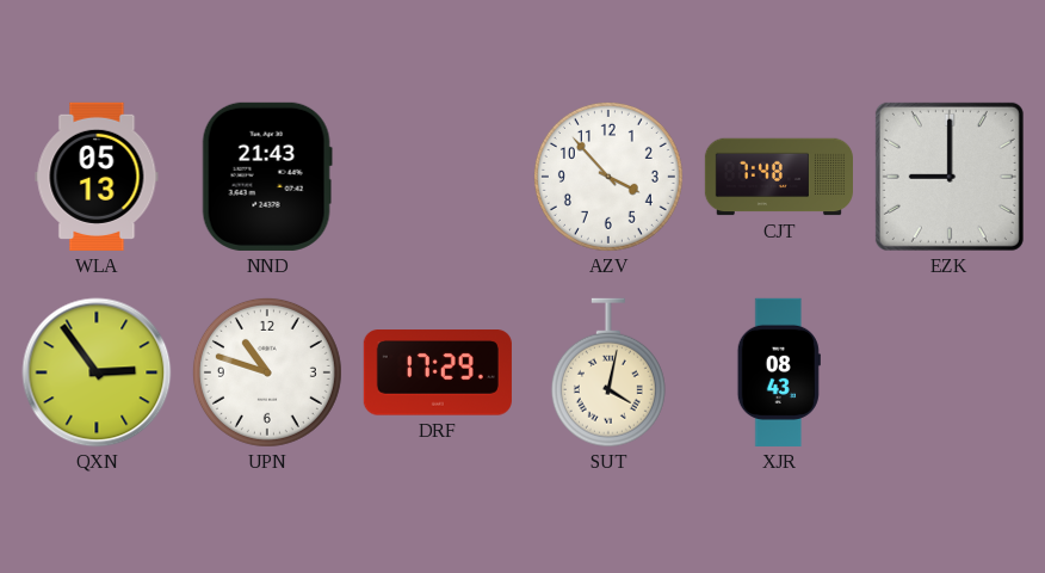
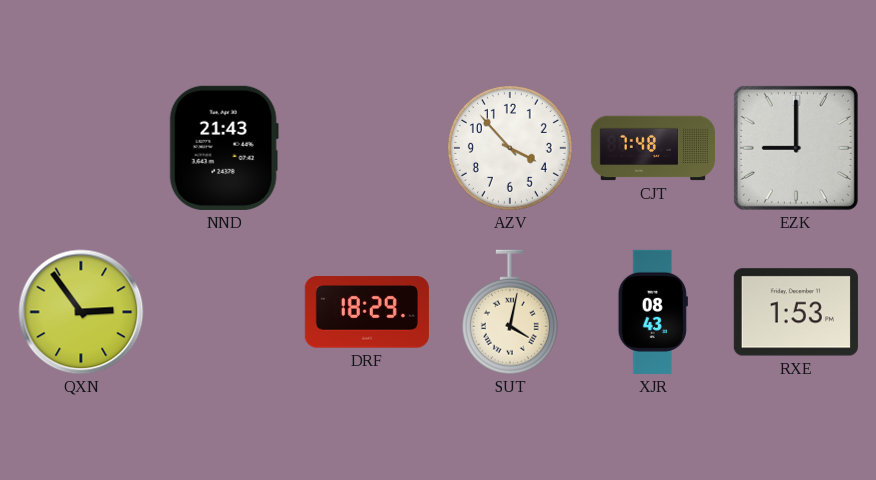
WLA: 05:13 -> none (97, 177)
UPN: 10:48 -> none (267, 372)
DRF: 17:29 -> 18:29 (367, 312)
RXE: none -> 1:53 (796, 312)
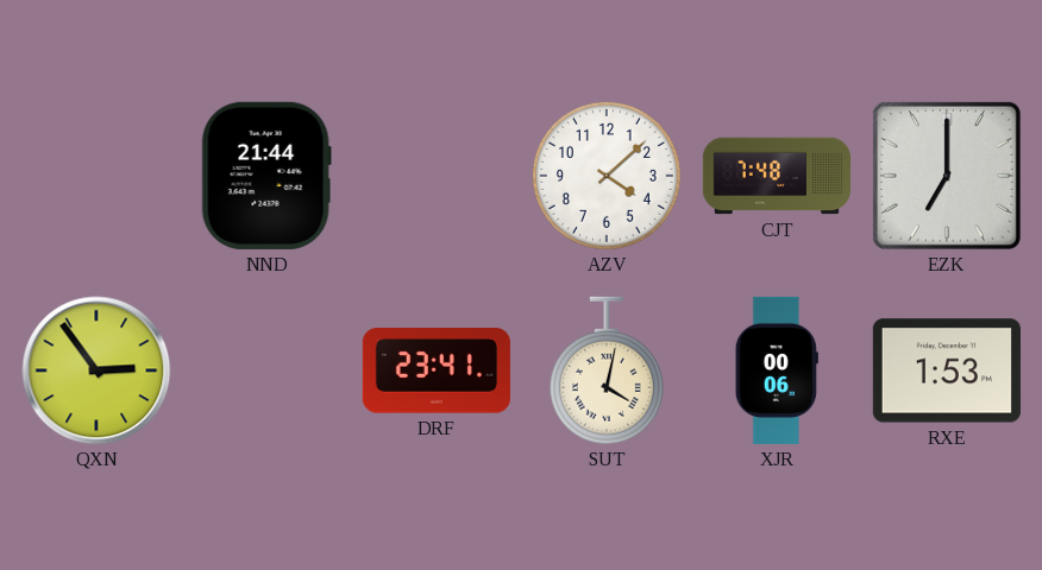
NND: 21:43 -> 21:44 (266, 176)
AZV: 3:53 -> 4:08 (607, 176)
EZK: 9:00 -> 7:00 (947, 176)
DRF: 18:29 -> 23:41 (437, 370)
XJR: 08:43 -> 00:06 (777, 370)
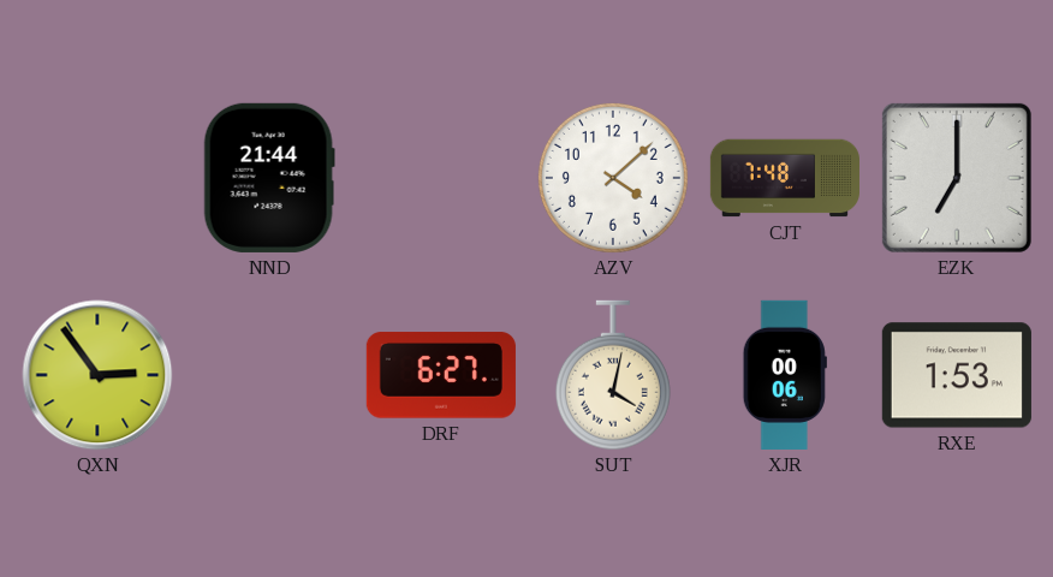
DRF: 23:41 -> 6:27 (441, 375)
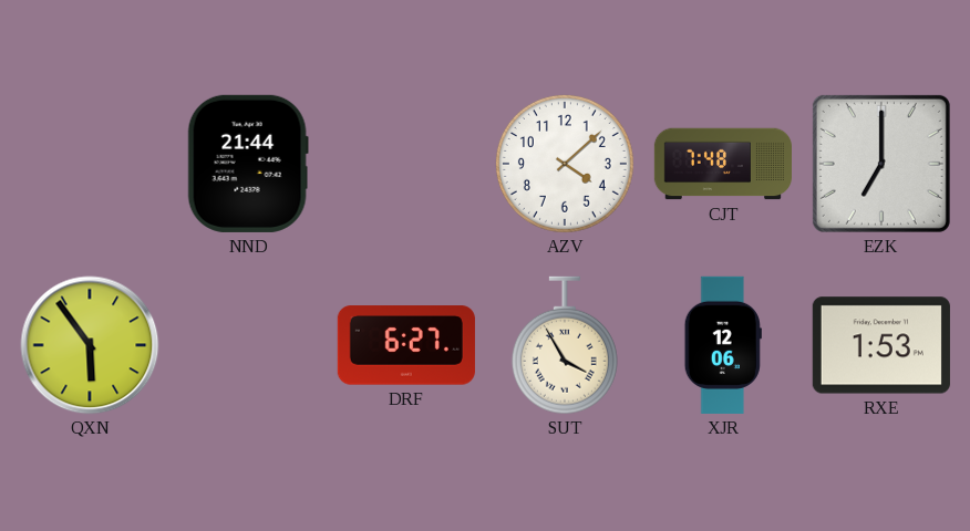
QXN: 2:54 -> 5:54 (90, 345)
SUT: 4:02 -> 3:55 (565, 345)
XJR: 00:06 -> 12:06 (723, 345)
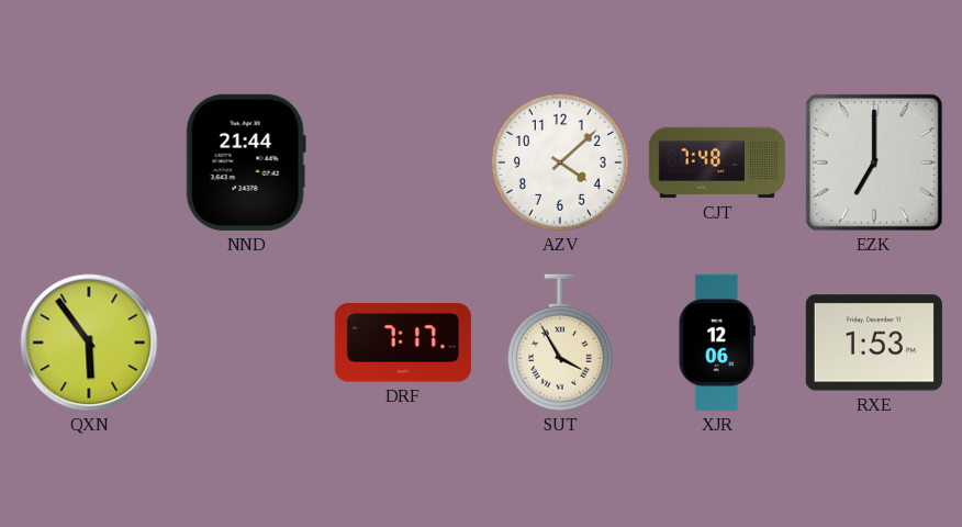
DRF: 6:27 -> 7:17 (403, 343)
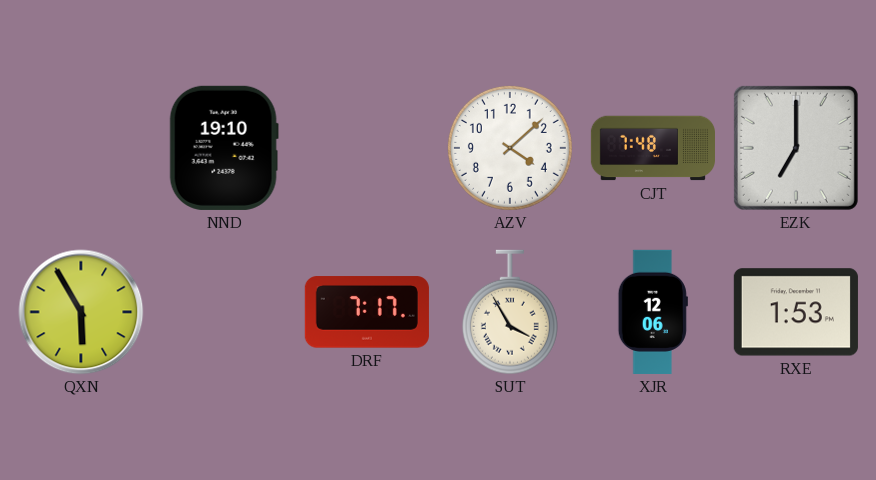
NND: 21:44 -> 19:10 (224, 148)
QXN: 5:54 -> 5:55 (81, 312)
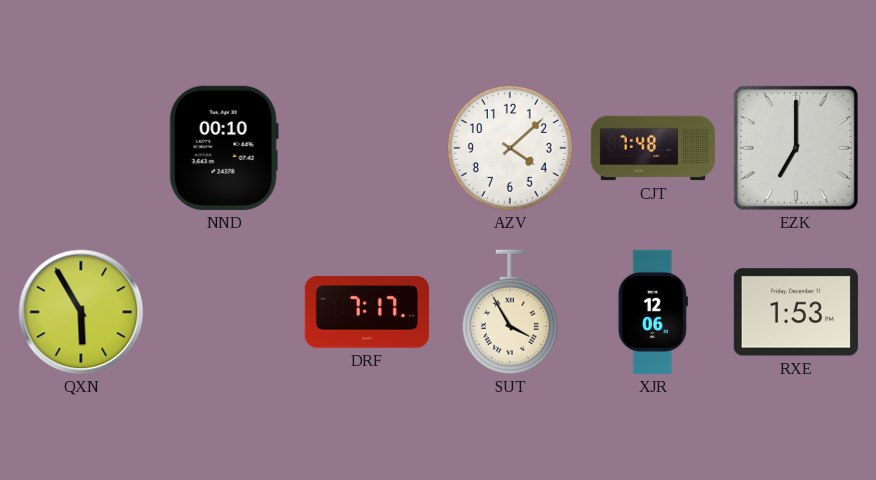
NND: 19:10 -> 00:10 (224, 148)
